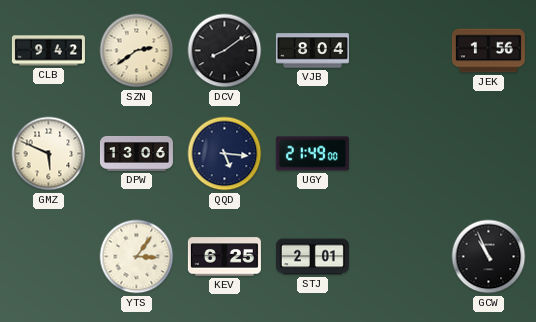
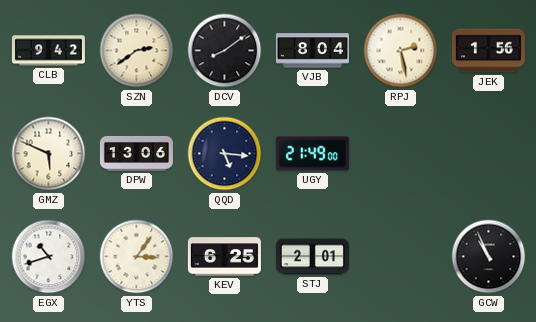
RPJ: none -> 2:28 (401, 51)
EGX: none -> 10:42 (49, 257)
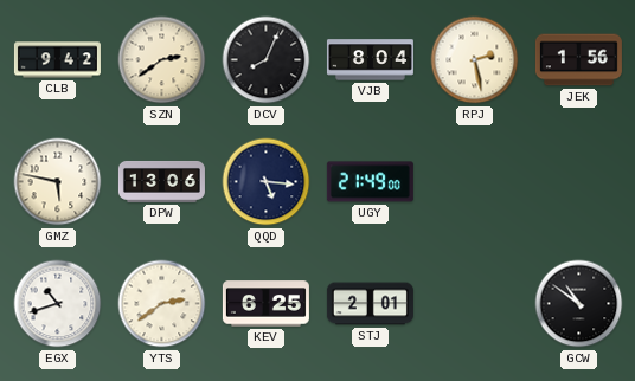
DCV: 8:09 -> 8:04 (267, 60)
GMZ: 5:49 -> 5:47 (58, 182)
YTS: 3:06 -> 2:39 (162, 304)
GCW: 10:56 -> 10:51 (579, 304)
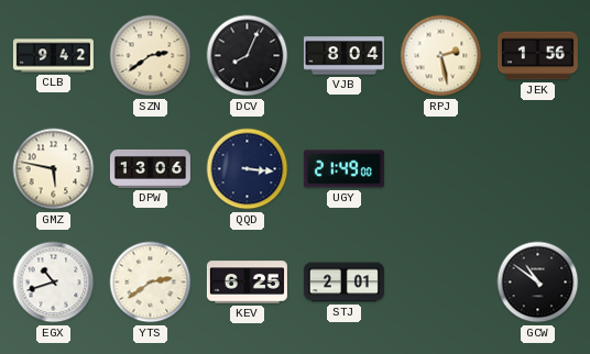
QQD: 5:16 -> 3:16 (248, 169)
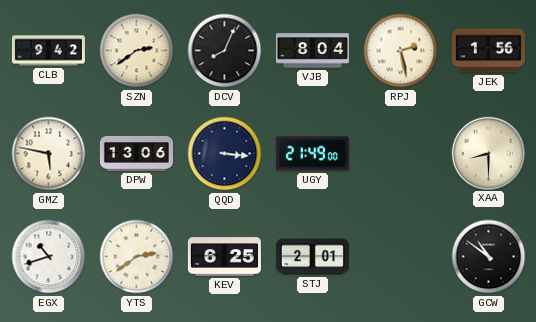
XAA: none -> 8:30 (488, 153)
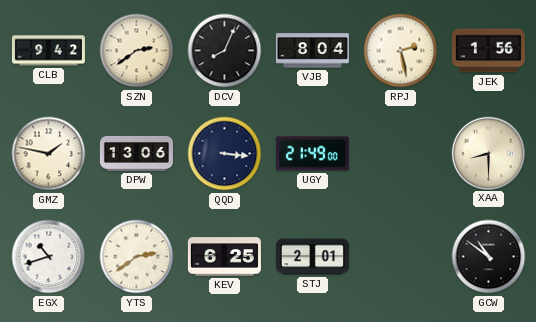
GMZ: 5:47 -> 1:47 (49, 154)
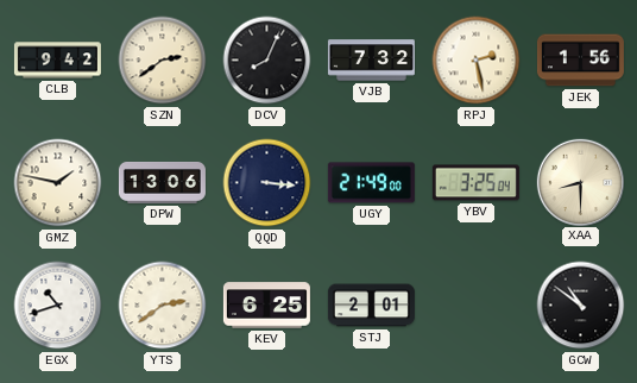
VJB: 8:04 -> 7:32 (371, 61)
YBV: none -> 3:25 (475, 183)
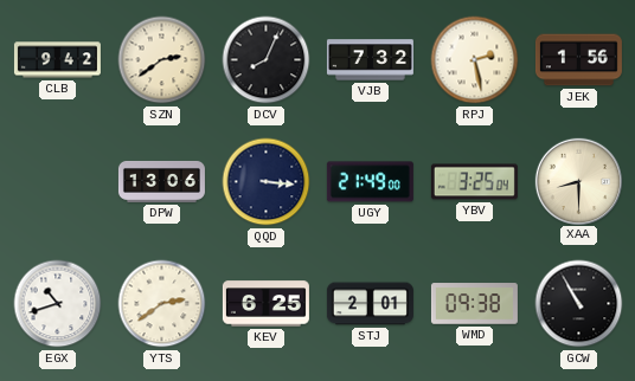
GMZ: 1:47 -> none (58, 183)
WMD: none -> 09:38 (474, 304)
GCW: 10:51 -> 10:55 (579, 304)
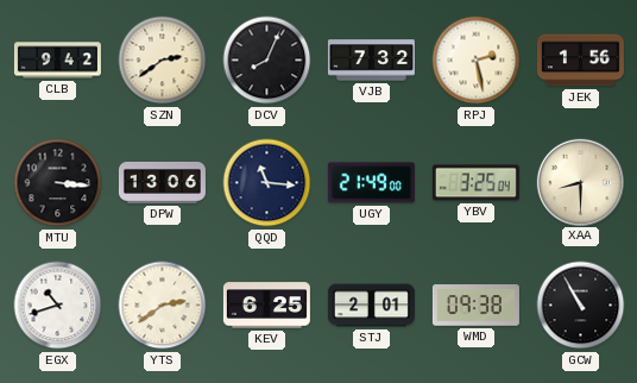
MTU: none -> 3:16 (58, 183)
QQD: 3:16 -> 11:16 (267, 183)
